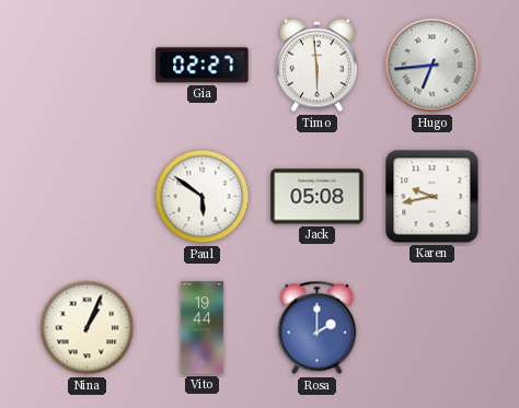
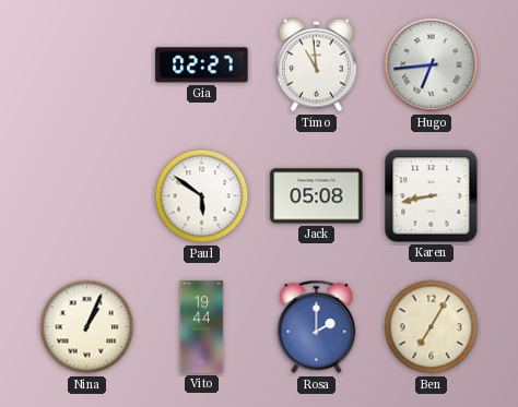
Timo: 5:59 -> 10:59 (317, 65)
Karen: 9:43 -> 8:43 (432, 196)
Ben: none -> 7:05 (432, 327)
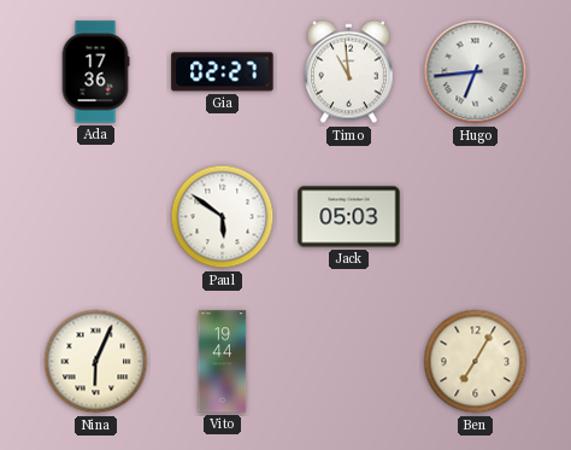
Ada: none -> 17:36 (95, 72)
Jack: 05:08 -> 05:03 (349, 217)
Karen: 8:43 -> none (432, 196)
Nina: 1:04 -> 6:04 (96, 362)
Rosa: 2:00 -> none (317, 327)
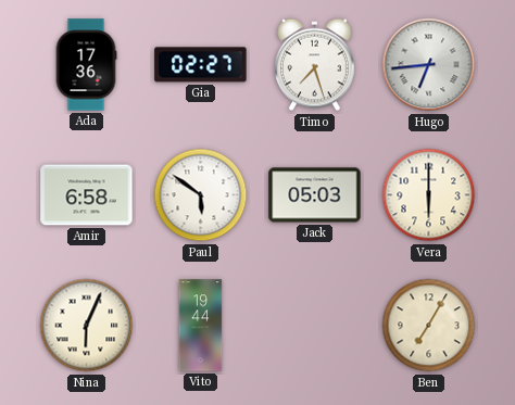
Timo: 10:59 -> 7:27 (315, 65)
Amir: none -> 6:58 (87, 195)
Vera: none -> 6:00 (429, 195)
